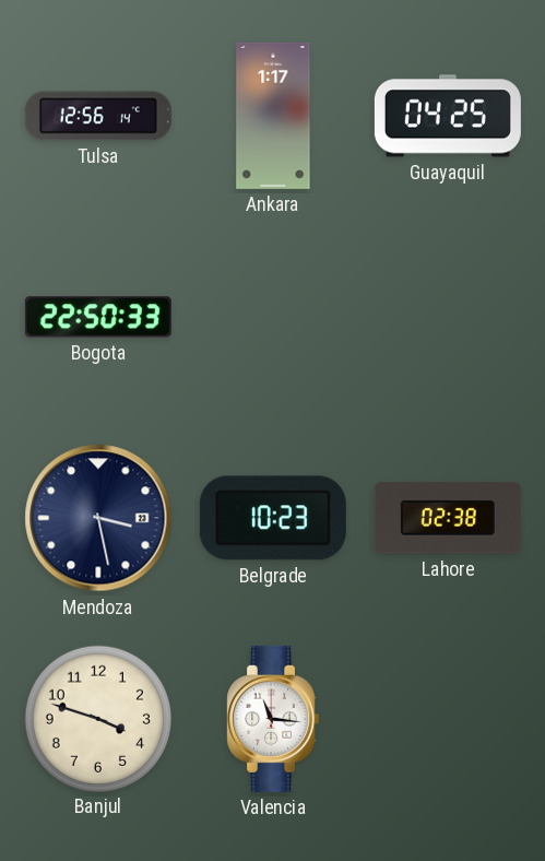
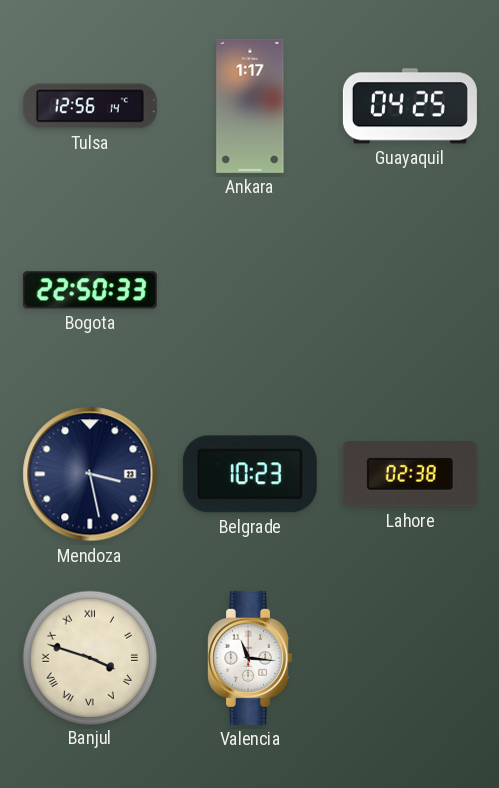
Banjul numerals: Arabic -> Roman (89, 657)
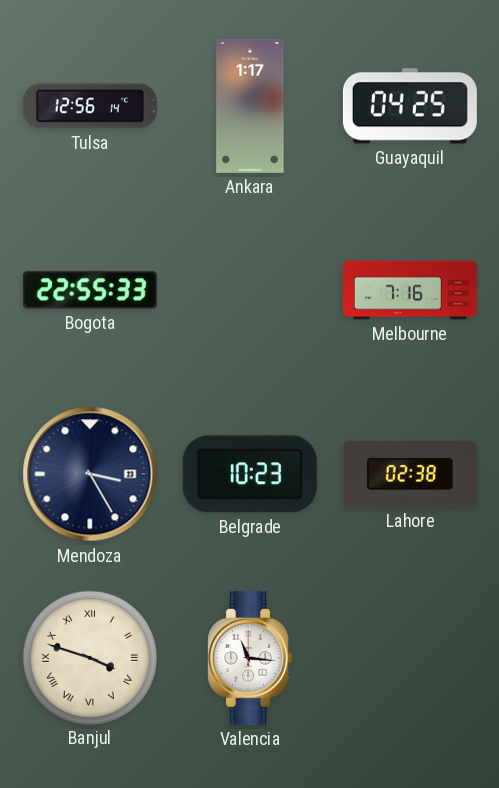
Bogota: 22:50 -> 22:55 (90, 290)
Melbourne: none -> 7:16 (410, 290)
Mendoza: 3:28 -> 3:25 (90, 474)
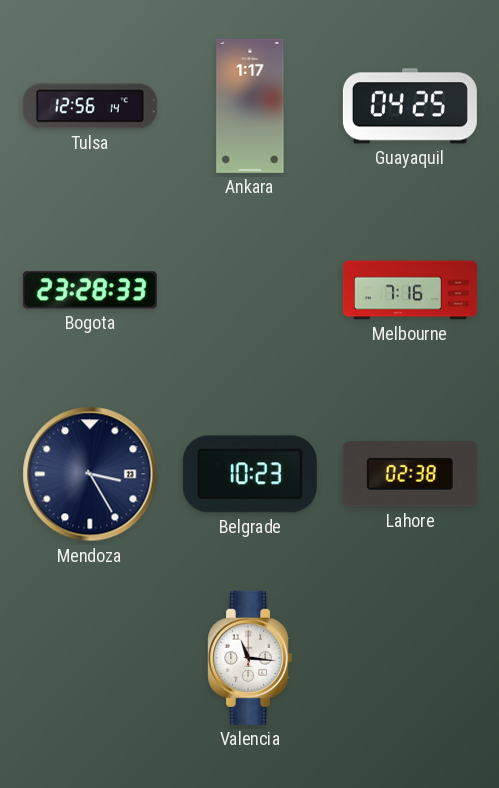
Bogota: 22:55 -> 23:28 (90, 290)
Banjul: 3:48 -> none (89, 657)
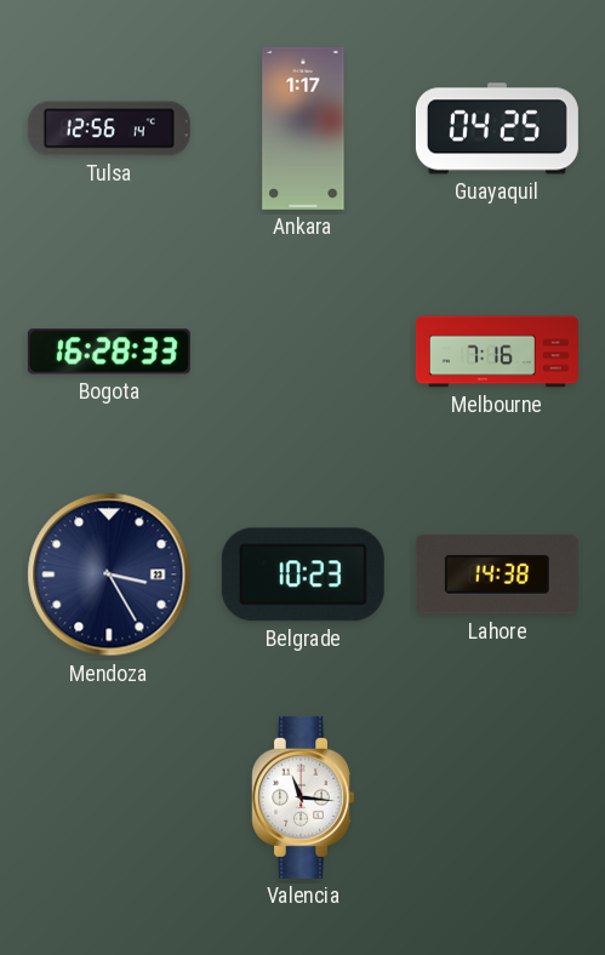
Bogota: 23:28 -> 16:28 (109, 351)
Lahore: 02:38 -> 14:38 (497, 574)
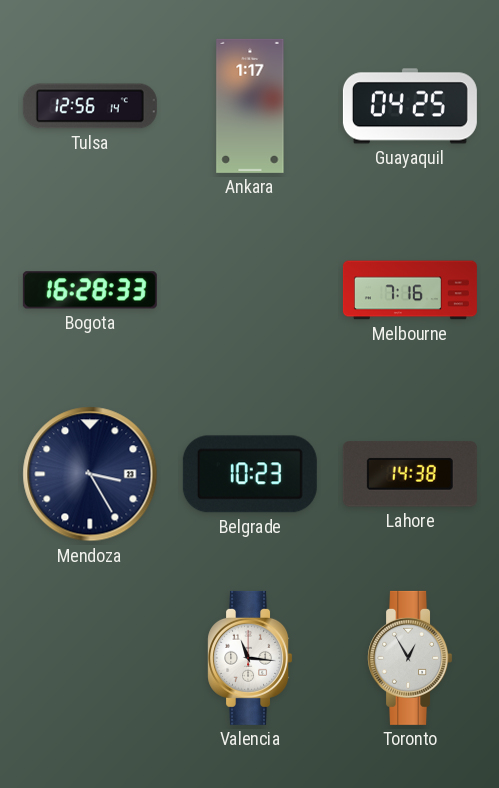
Toronto: none -> 12:55 (410, 658)
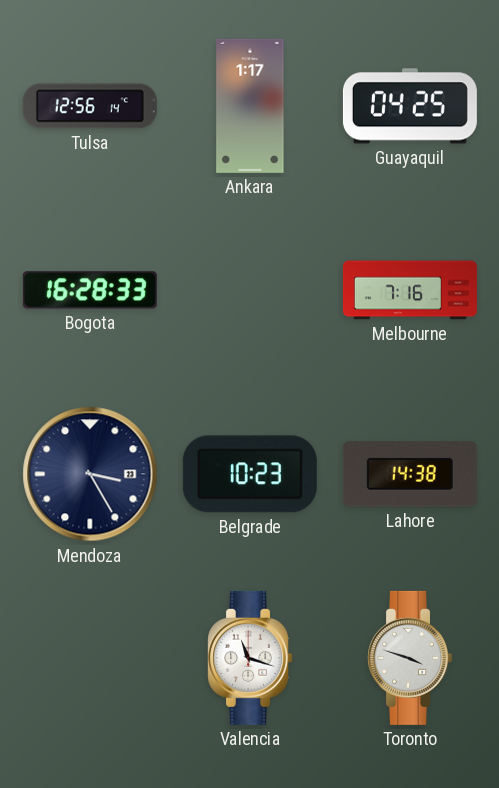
Valencia: 11:16 -> 11:18 (250, 658)
Toronto: 12:55 -> 3:48 (410, 658)
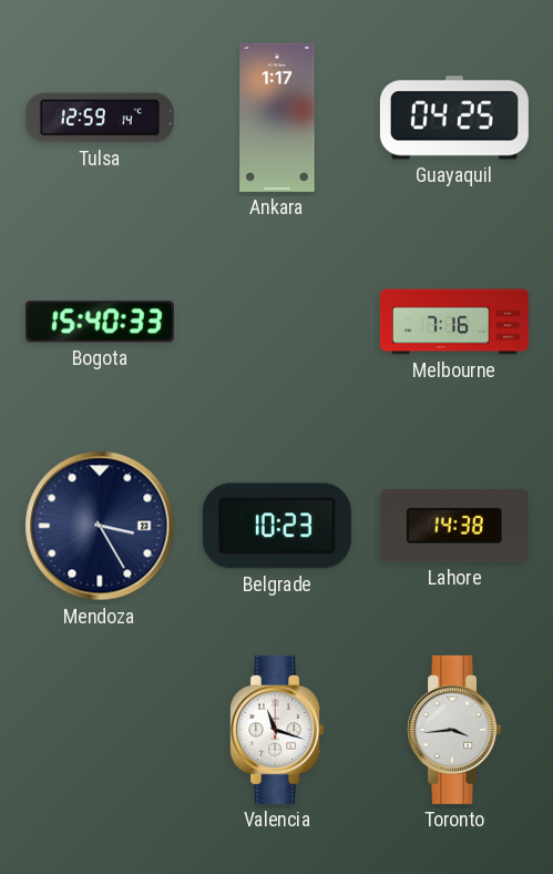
Tulsa: 12:56 -> 12:59 (100, 118)
Bogota: 16:28 -> 15:40 (100, 322)
Toronto: 3:48 -> 3:44 (454, 730)
